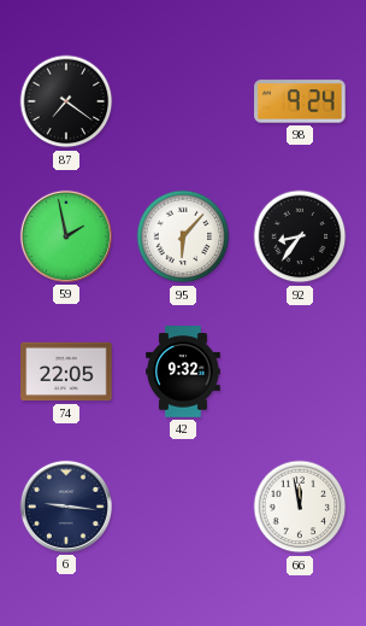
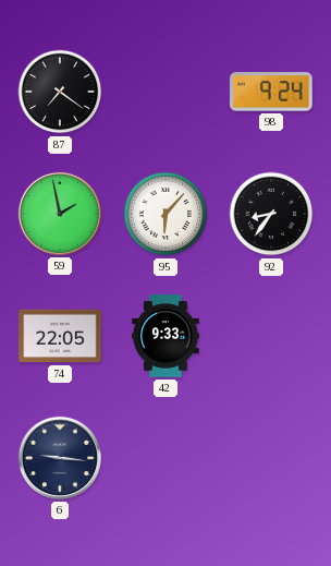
42: 9:32 -> 9:33 (167, 336)
66: 11:58 -> none (300, 507)
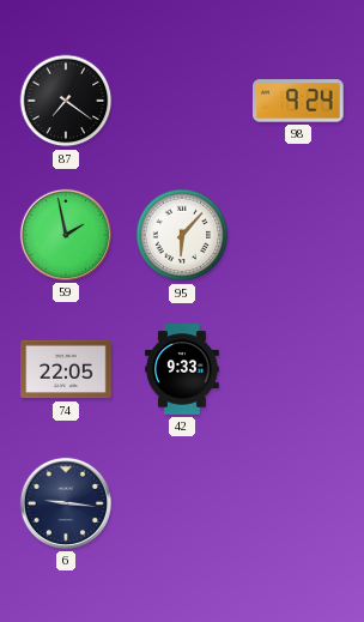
92: 8:36 -> none (271, 214)
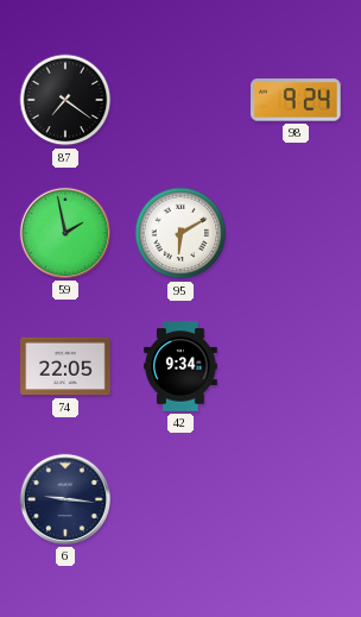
95: 6:07 -> 6:10 (180, 233)
42: 9:33 -> 9:34 (182, 366)
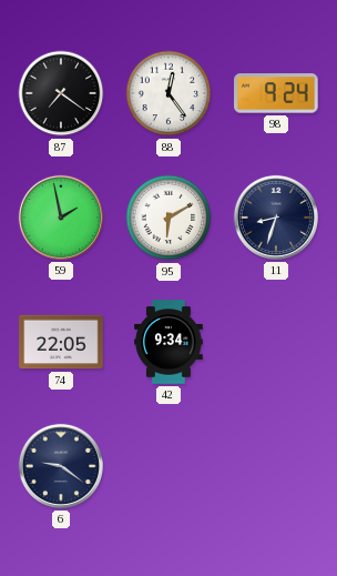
88: none -> 12:24 (168, 93)
11: none -> 8:33 (276, 218)
6: 9:16 -> 9:21 (61, 466)
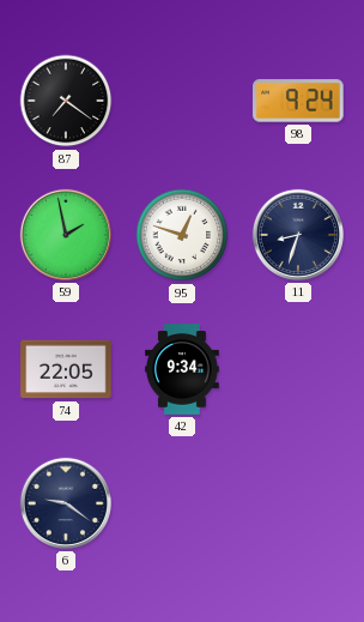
88: 12:24 -> none (168, 93)
95: 6:10 -> 12:48 (182, 235)
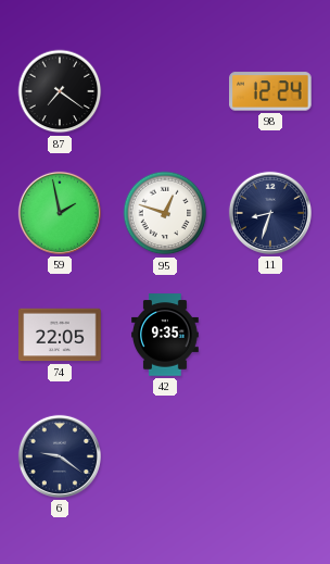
98: 9:24 -> 12:24 (270, 91)
42: 9:34 -> 9:35 (166, 335)
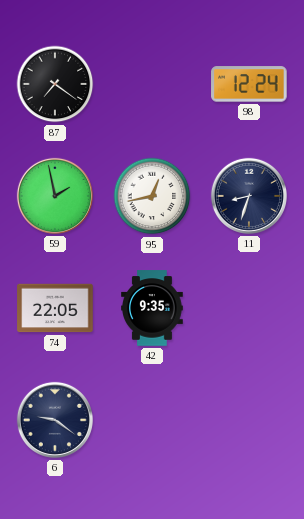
95: 12:48 -> 12:43 (152, 196)
